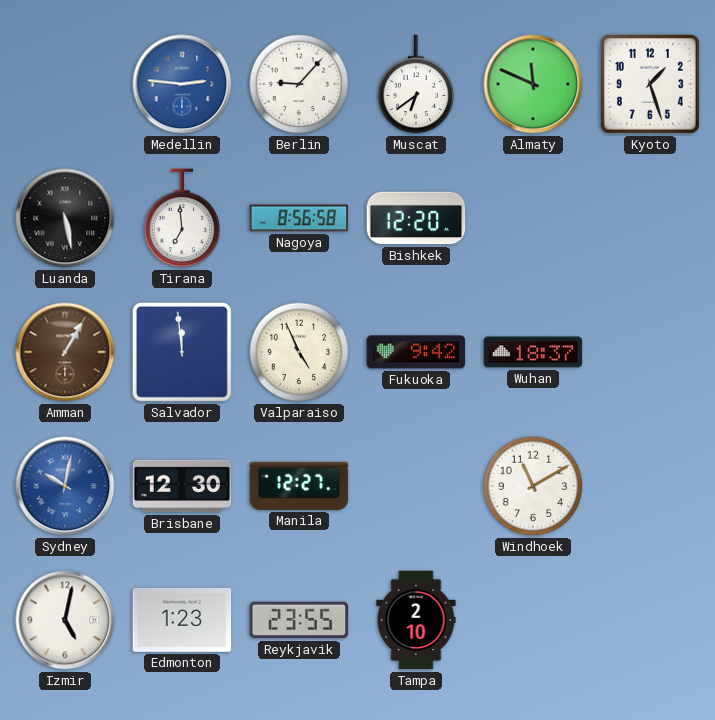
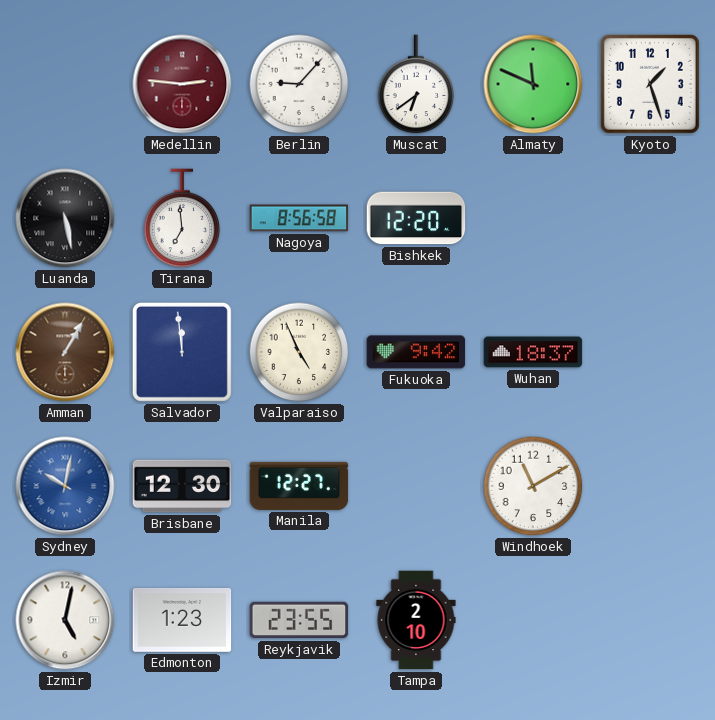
Medellin dial: blue -> burgundy (182, 84)
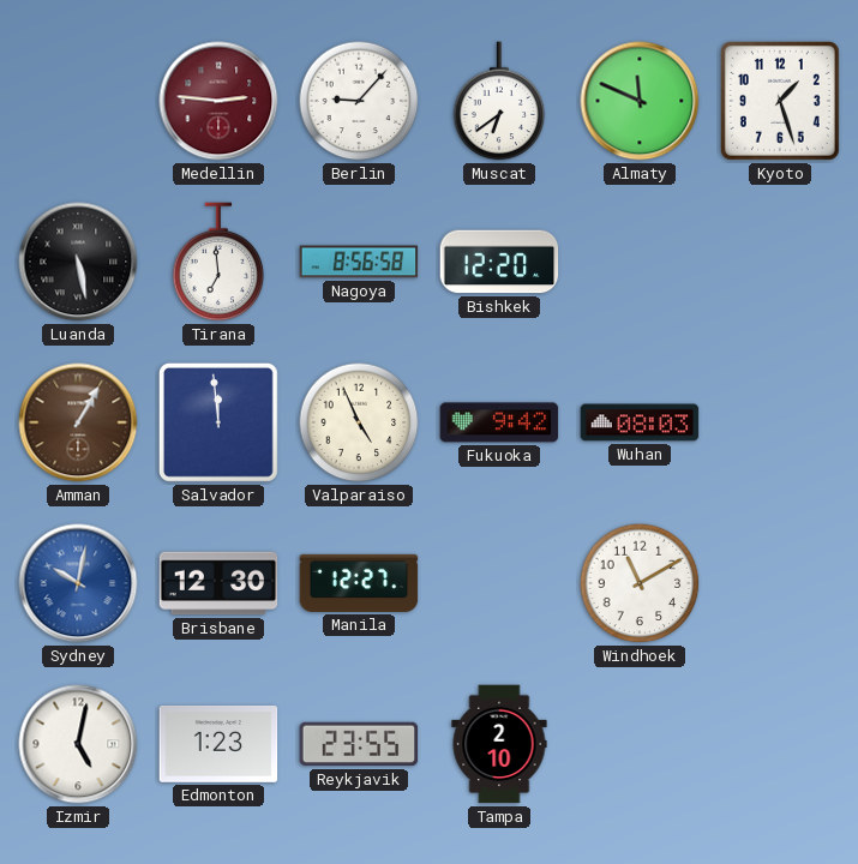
Wuhan: 18:37 -> 08:03 (640, 422)
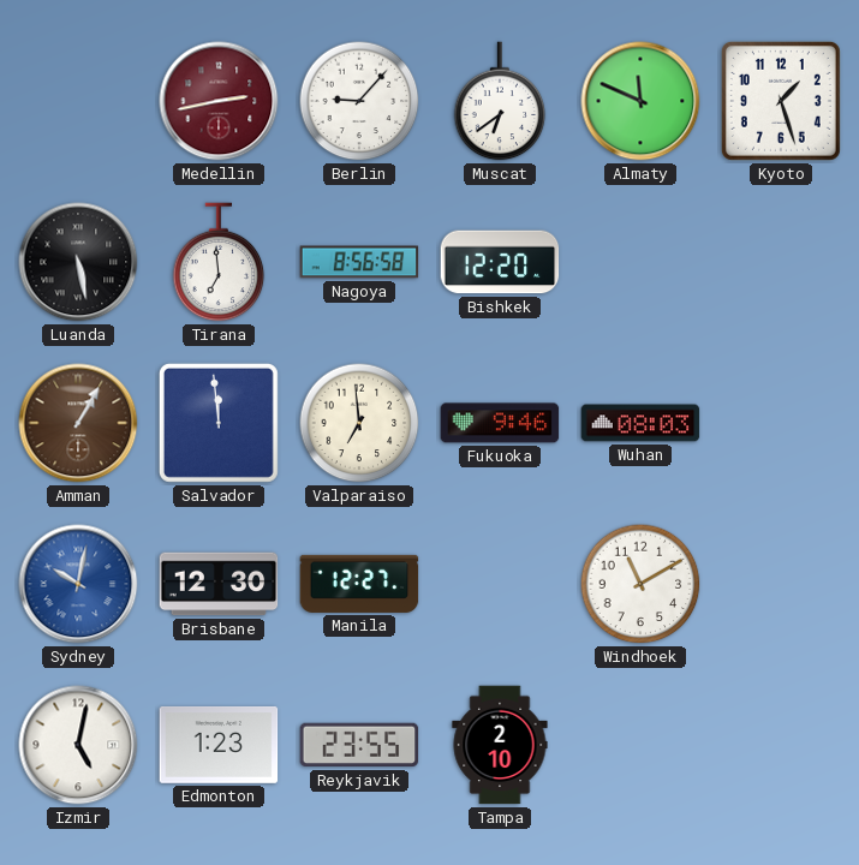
Medellin: 2:46 -> 2:43 (219, 101)
Valparaiso: 4:56 -> 6:59 (359, 423)
Fukuoka: 9:42 -> 9:46 (500, 423)
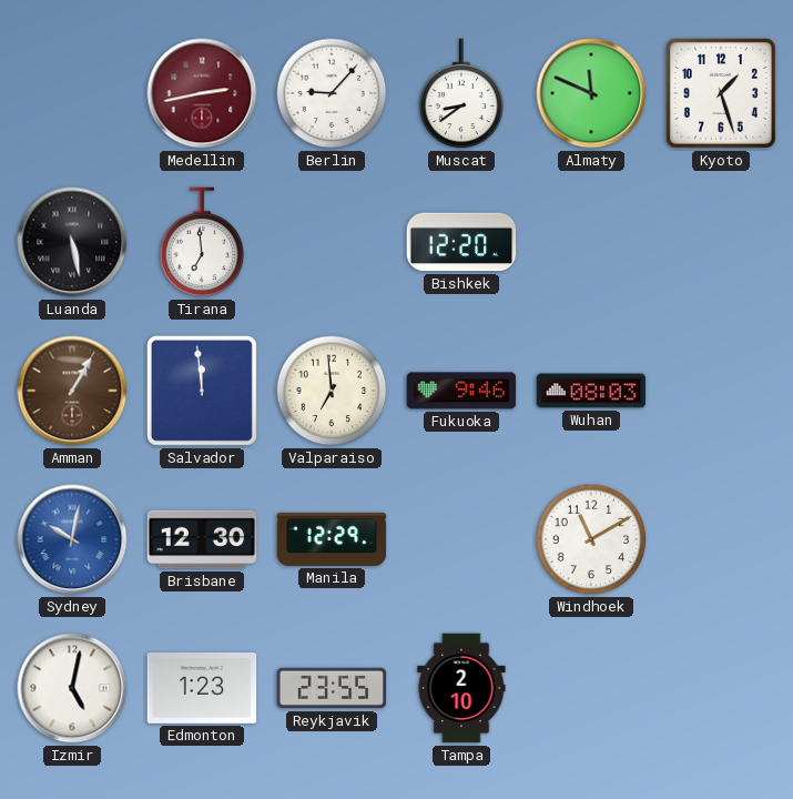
Muscat: 6:39 -> 8:39 (461, 93)
Nagoya: 8:56 -> none (359, 262)
Manila: 12:27 -> 12:29 (332, 539)
